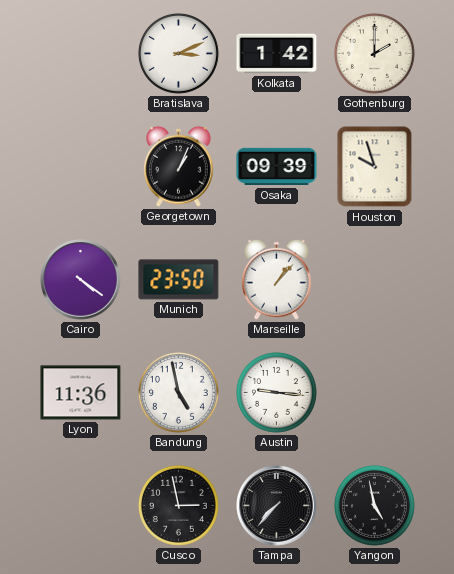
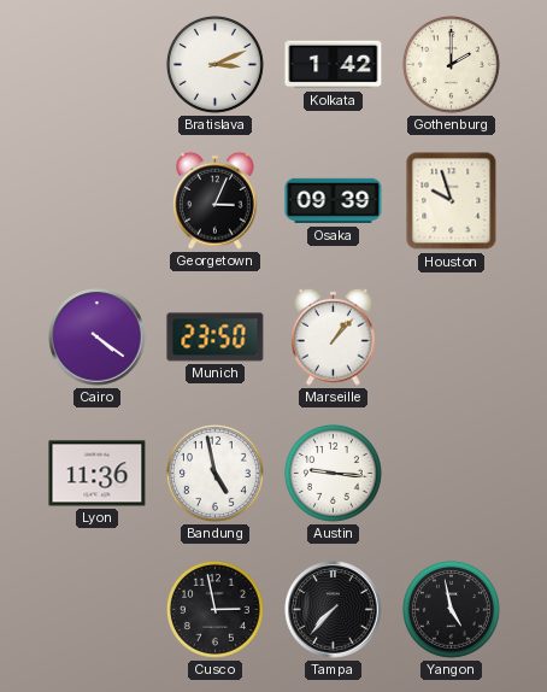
Georgetown: 1:04 -> 3:04 (216, 200)
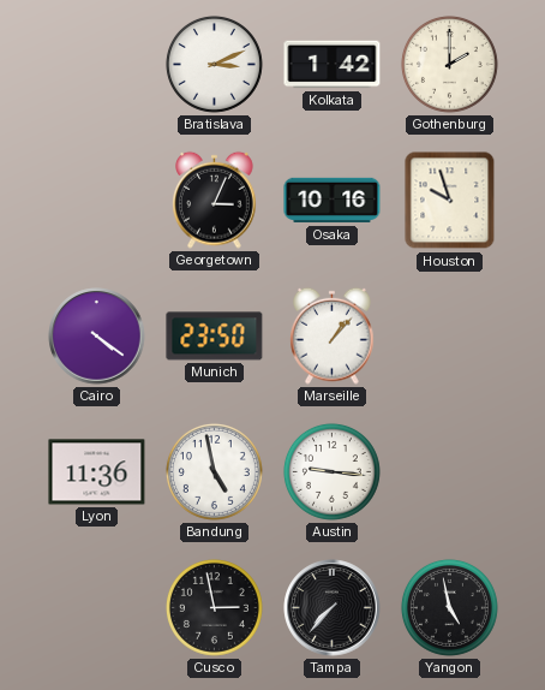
Osaka: 09:39 -> 10:16 (333, 201)
